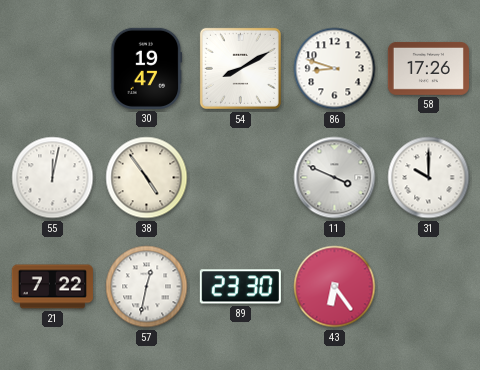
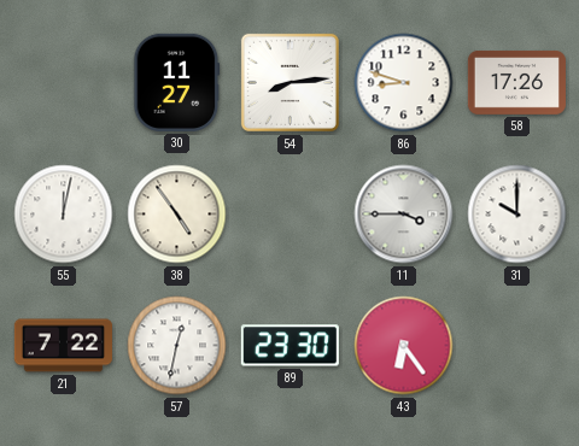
30: 19:47 -> 11:27 (177, 82)
54: 8:10 -> 8:14 (289, 82)
11: 3:49 -> 3:45 (404, 215)
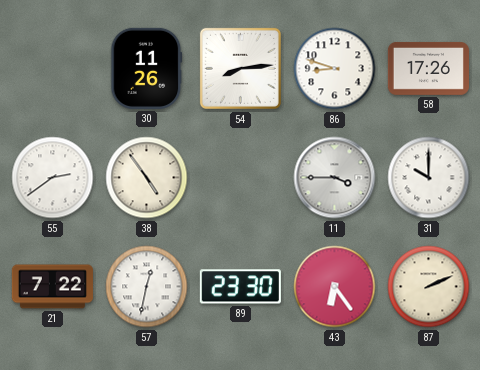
30: 11:27 -> 11:26 (147, 68)
55: 12:02 -> 2:39 (53, 178)
87: none -> 2:11 (429, 287)
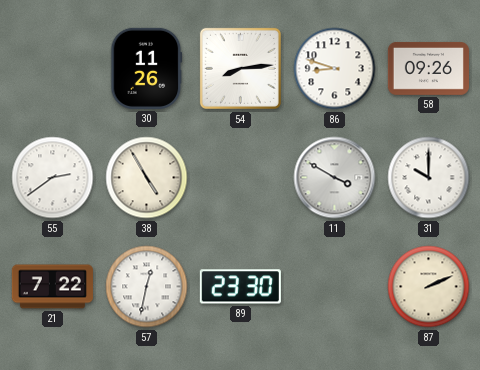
58: 17:26 -> 09:26 (428, 69)
38: 4:54 -> 4:55 (147, 178)
11: 3:45 -> 3:50 (335, 178)
43: 6:24 -> none (335, 287)
